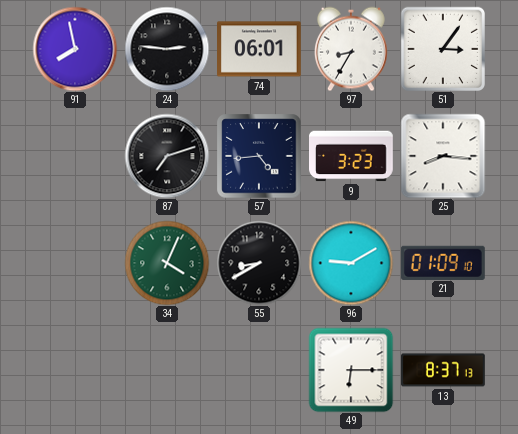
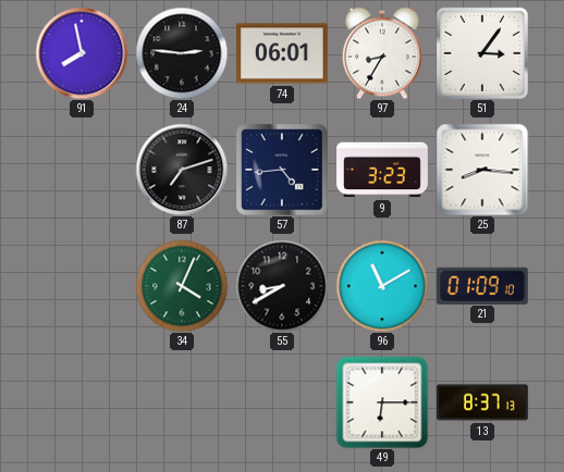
96: 9:10 -> 11:10 (382, 286)
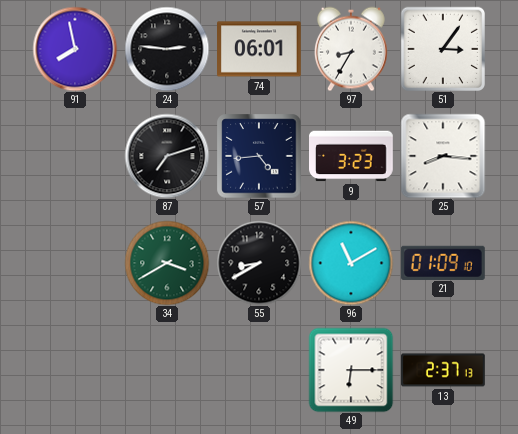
34: 4:04 -> 3:40 (167, 263)
13: 8:37 -> 2:37 (443, 370)
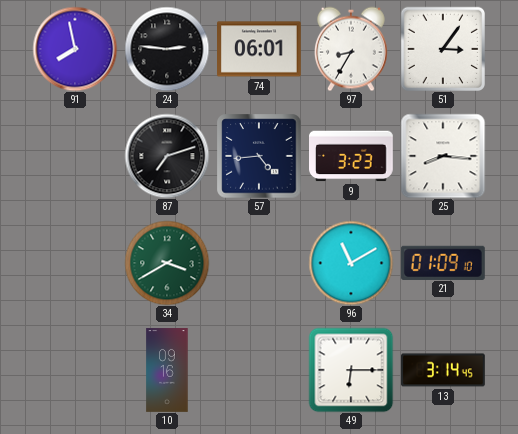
55: 8:40 -> none (259, 263)
10: none -> 09:16 (167, 370)
13: 2:37 -> 3:14 (443, 370)
